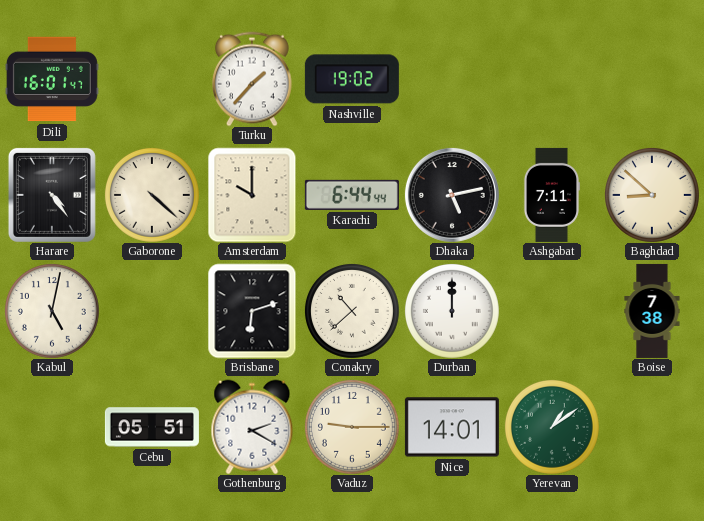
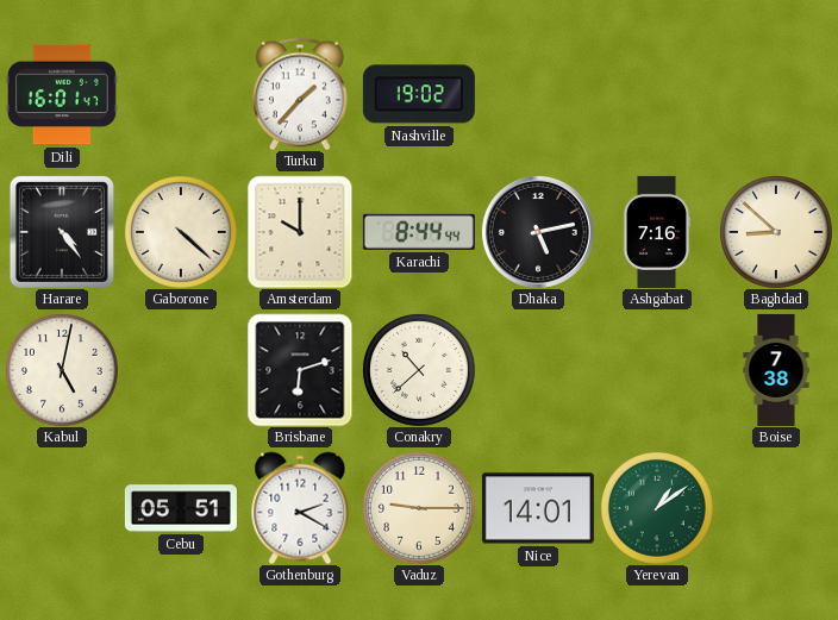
Karachi: 6:44 -> 8:44 (419, 232)
Ashgabat: 7:11 -> 7:16 (657, 232)
Durban: 12:00 -> none (452, 311)
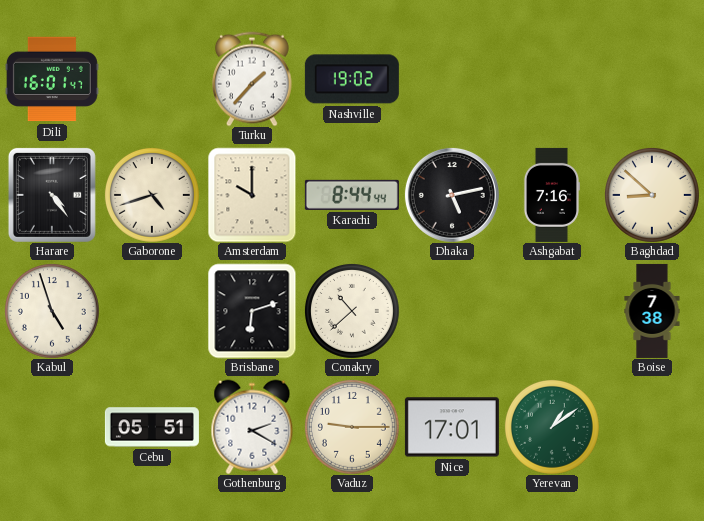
Gaborone: 4:22 -> 4:42 (152, 195)
Kabul: 5:02 -> 4:57 (52, 311)
Nice: 14:01 -> 17:01 (452, 427)
